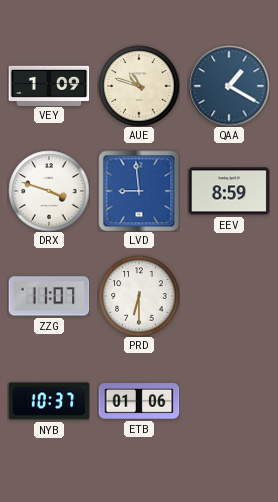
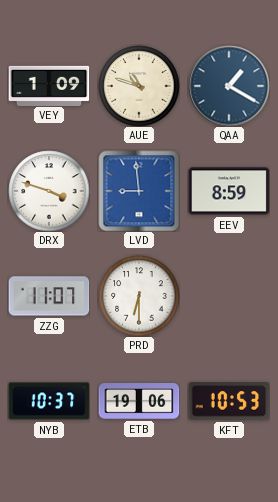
ETB: 01:06 -> 19:06 (139, 401)
KFT: none -> 10:53 (229, 401)
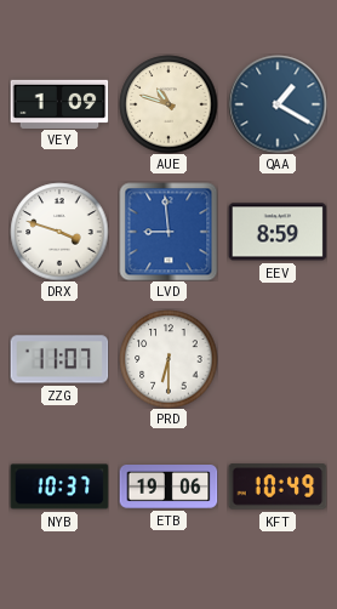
KFT: 10:53 -> 10:49 (278, 486)
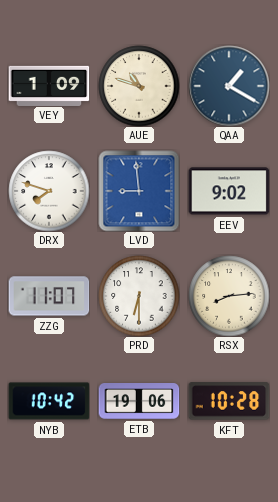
DRX: 3:48 -> 7:48 (49, 191)
EEV: 8:59 -> 9:02 (229, 191)
RSX: none -> 8:14 (229, 296)
NYB: 10:37 -> 10:42 (49, 401)
KFT: 10:49 -> 10:28 (229, 401)
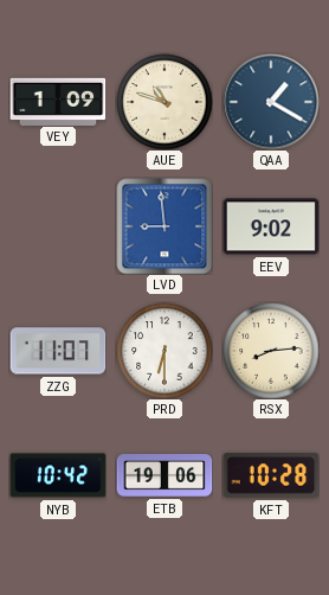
DRX: 7:48 -> none (49, 191)
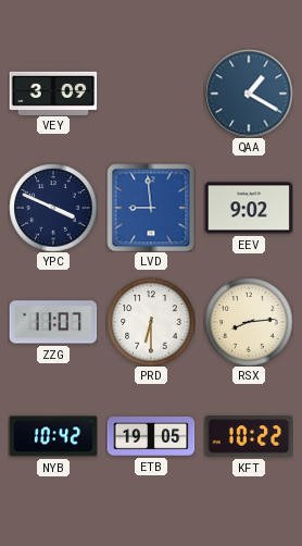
VEY: 1:09 -> 3:09 (53, 92)
AUE: 10:48 -> none (164, 102)
YPC: none -> 3:49 (53, 208)
ETB: 19:06 -> 19:05 (151, 436)
KFT: 10:28 -> 10:22 (249, 436)
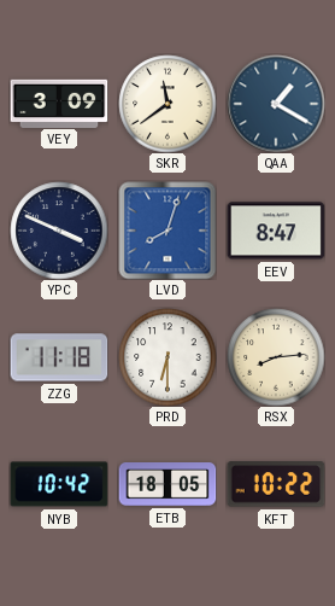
SKR: none -> 11:39 (167, 104)
LVD: 8:59 -> 8:03 (167, 231)
EEV: 9:02 -> 8:47 (276, 231)
ZZG: 11:07 -> 11:18 (59, 357)
ETB: 19:05 -> 18:05 (167, 484)
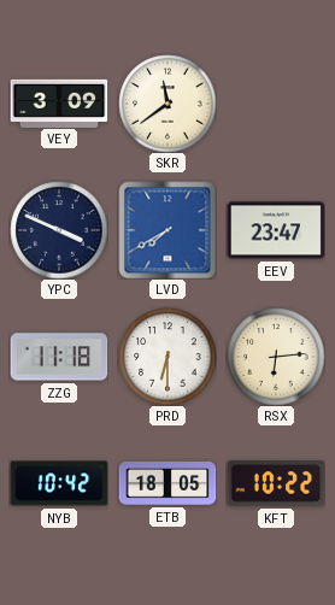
QAA: 1:20 -> none (276, 104)
LVD: 8:03 -> 7:40 (167, 230)
EEV: 8:47 -> 23:47 (276, 230)
RSX: 8:14 -> 6:14 (276, 357)
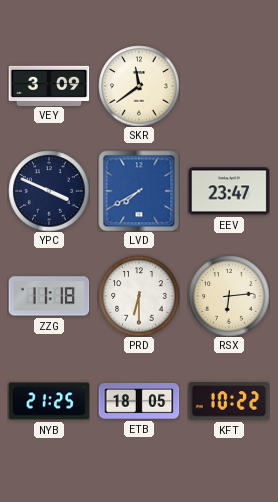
NYB: 10:42 -> 21:25 (49, 401)
